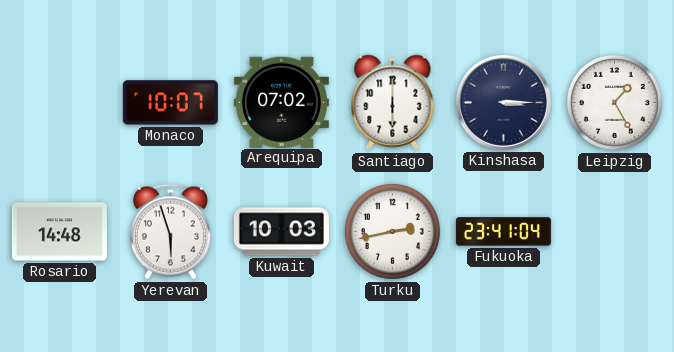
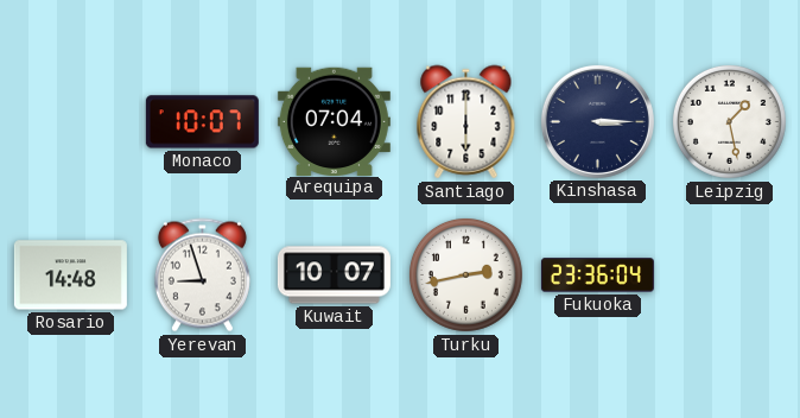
Arequipa: 07:02 -> 07:04 (334, 121)
Leipzig: 1:25 -> 1:28 (729, 121)
Yerevan: 5:57 -> 8:57 (202, 275)
Kuwait: 10:03 -> 10:07 (334, 275)
Fukuoka: 23:41 -> 23:36 (597, 275)
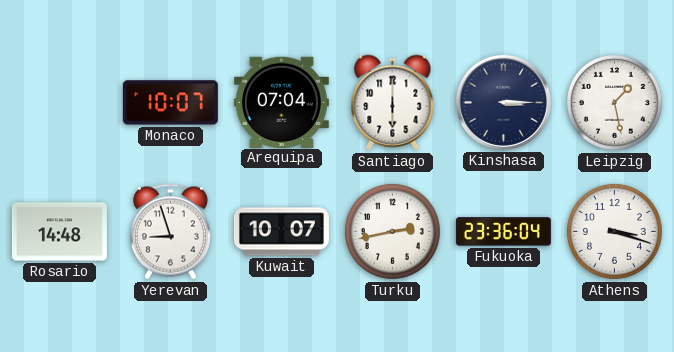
Athens: none -> 3:18 (614, 231)
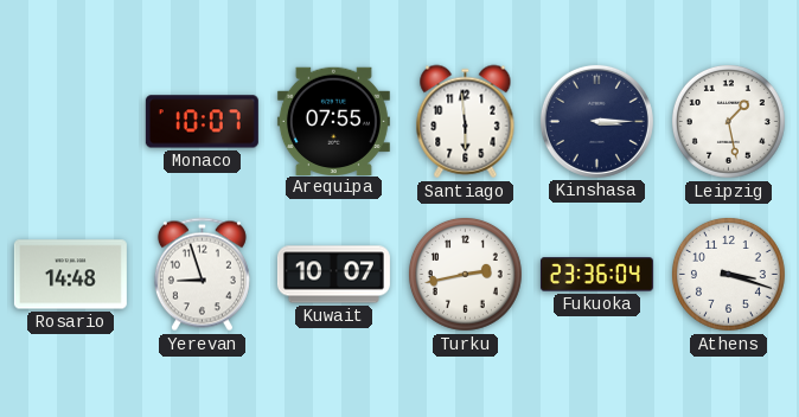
Arequipa: 07:04 -> 07:55 (333, 121)
Santiago: 6:00 -> 5:59 (466, 122)
